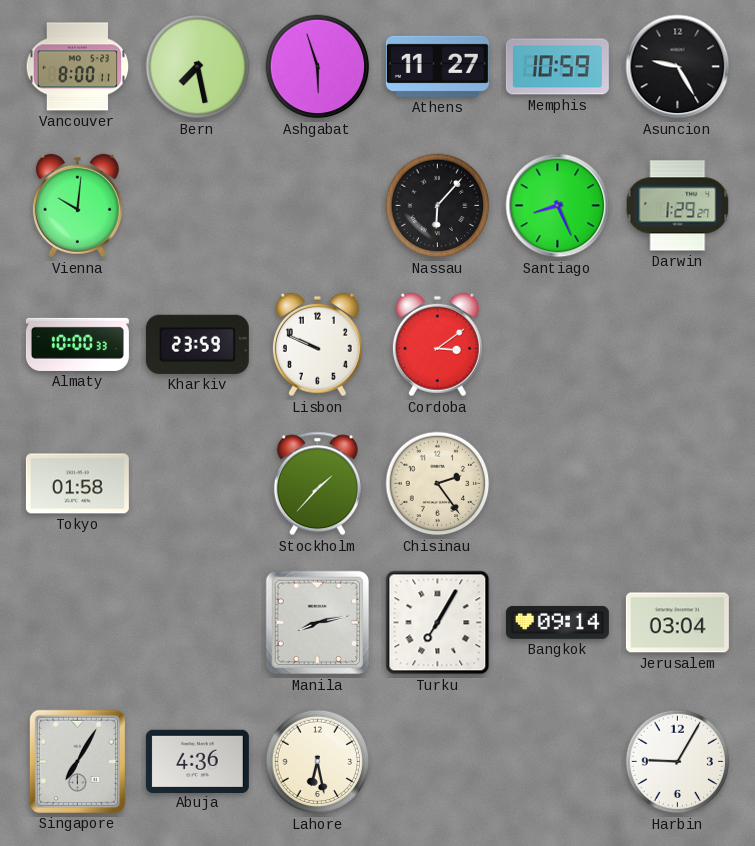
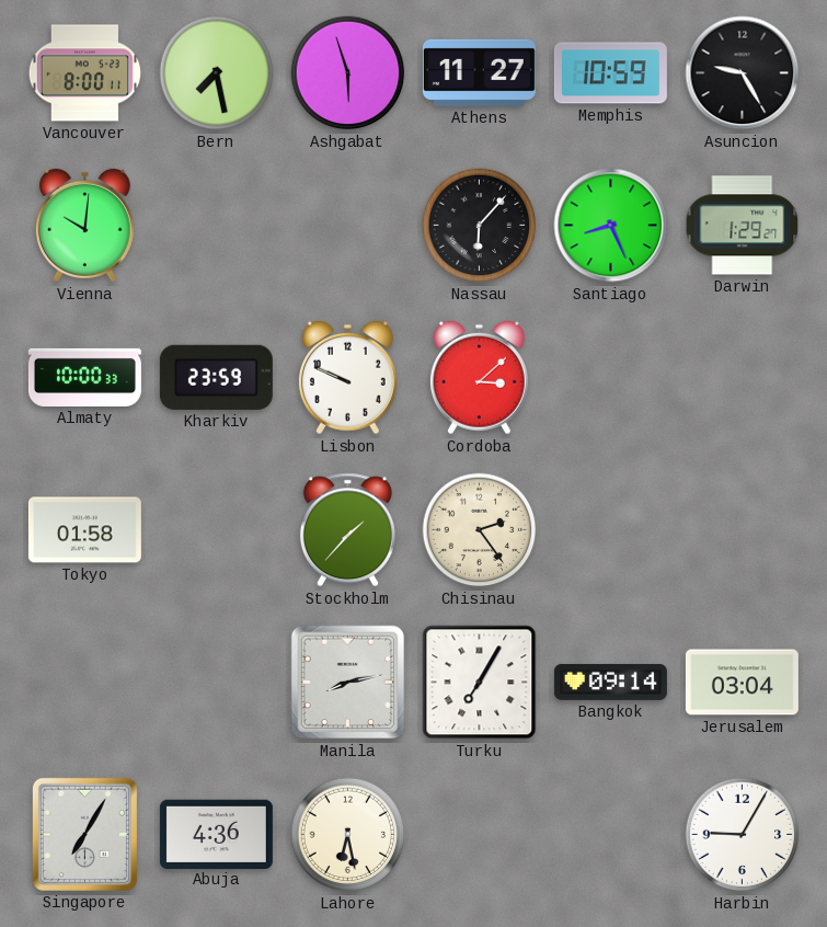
Cordoba: 3:09 -> 3:08 (479, 378)
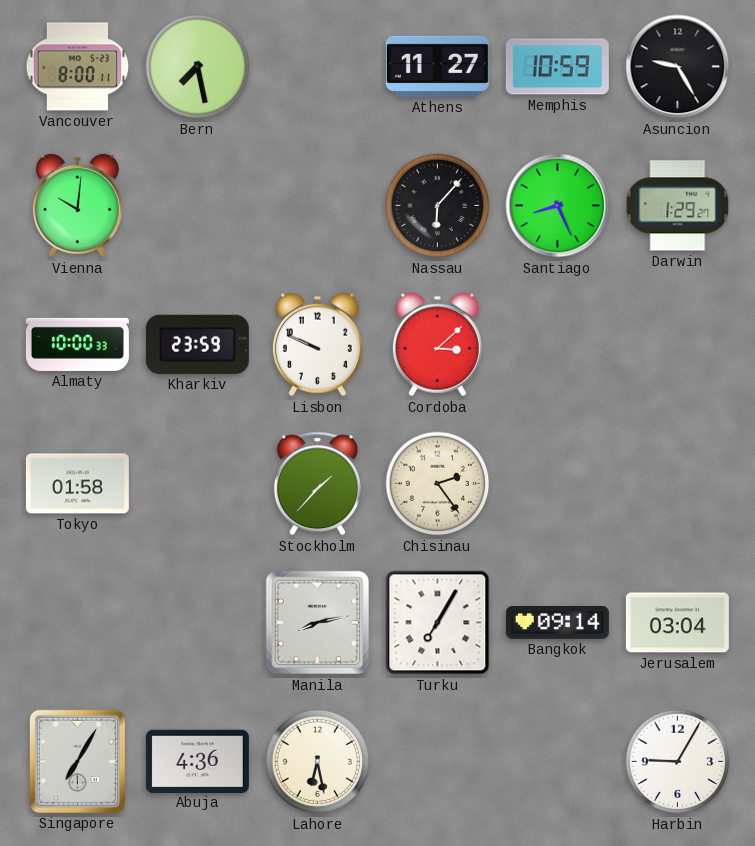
Ashgabat: 5:57 -> none (348, 73)
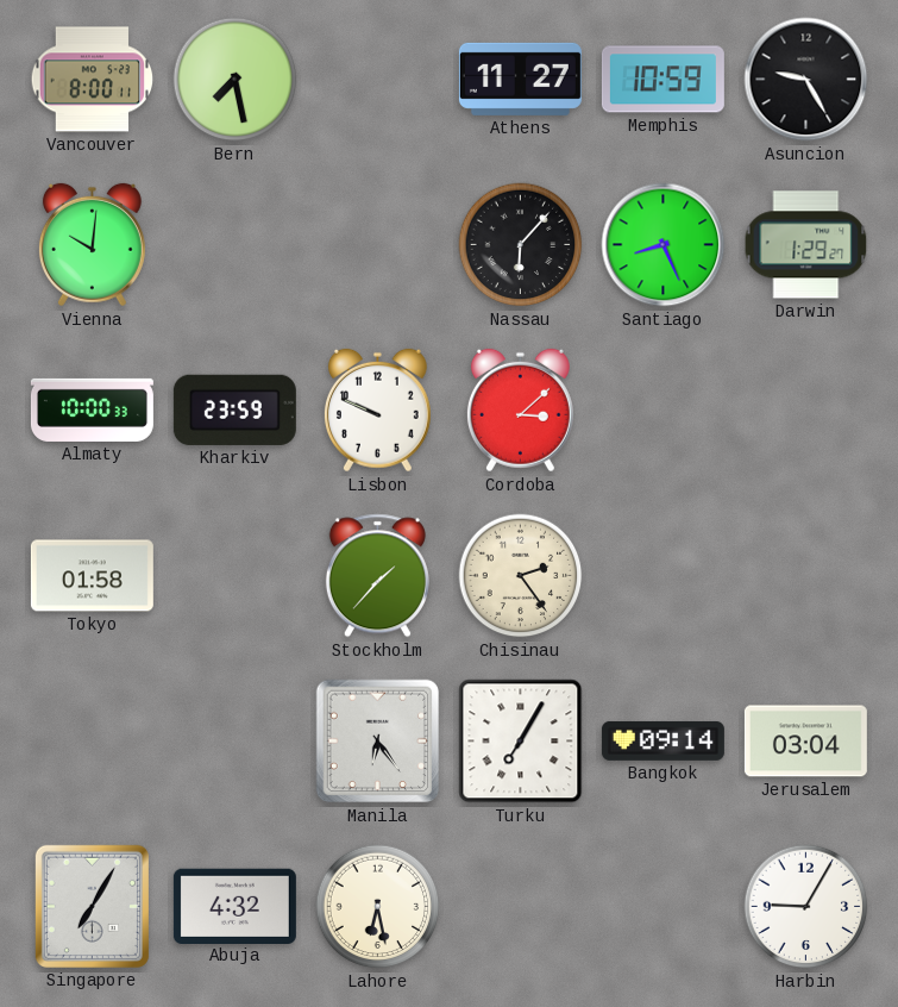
Manila: 8:13 -> 6:24 (378, 742)
Abuja: 4:36 -> 4:32 (234, 906)
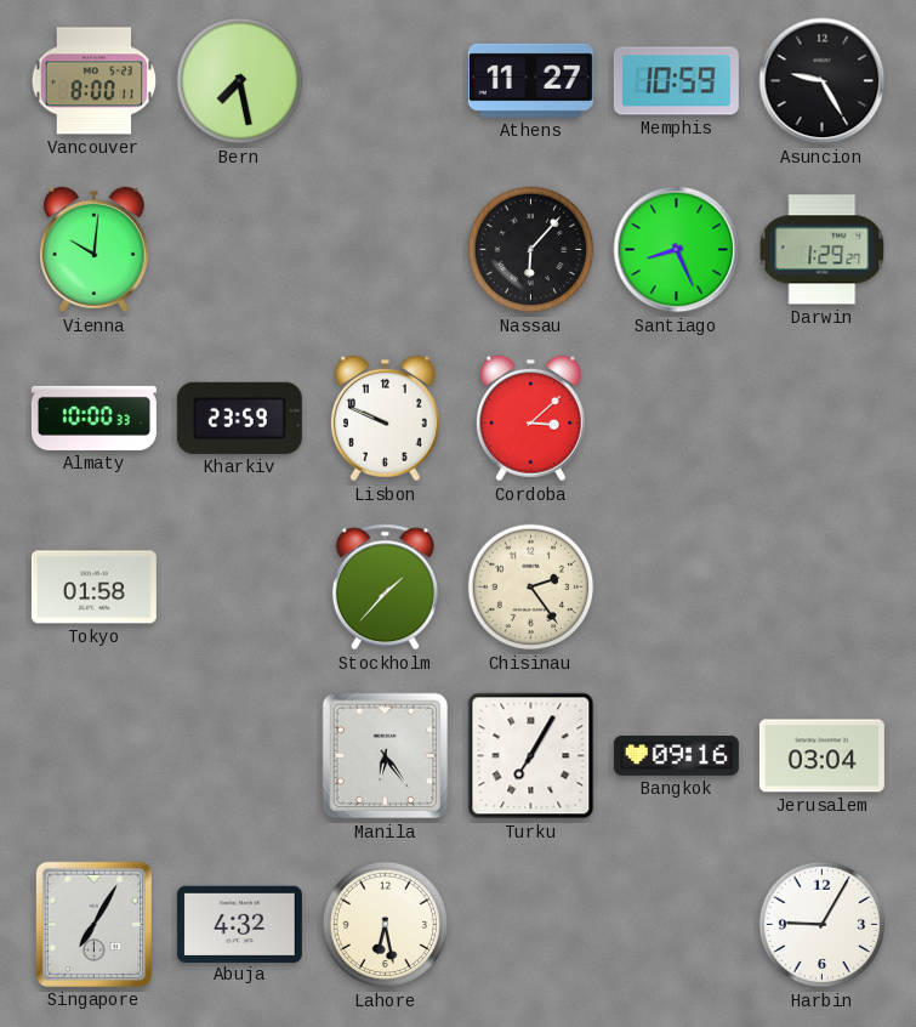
Bangkok: 09:14 -> 09:16 (676, 755)
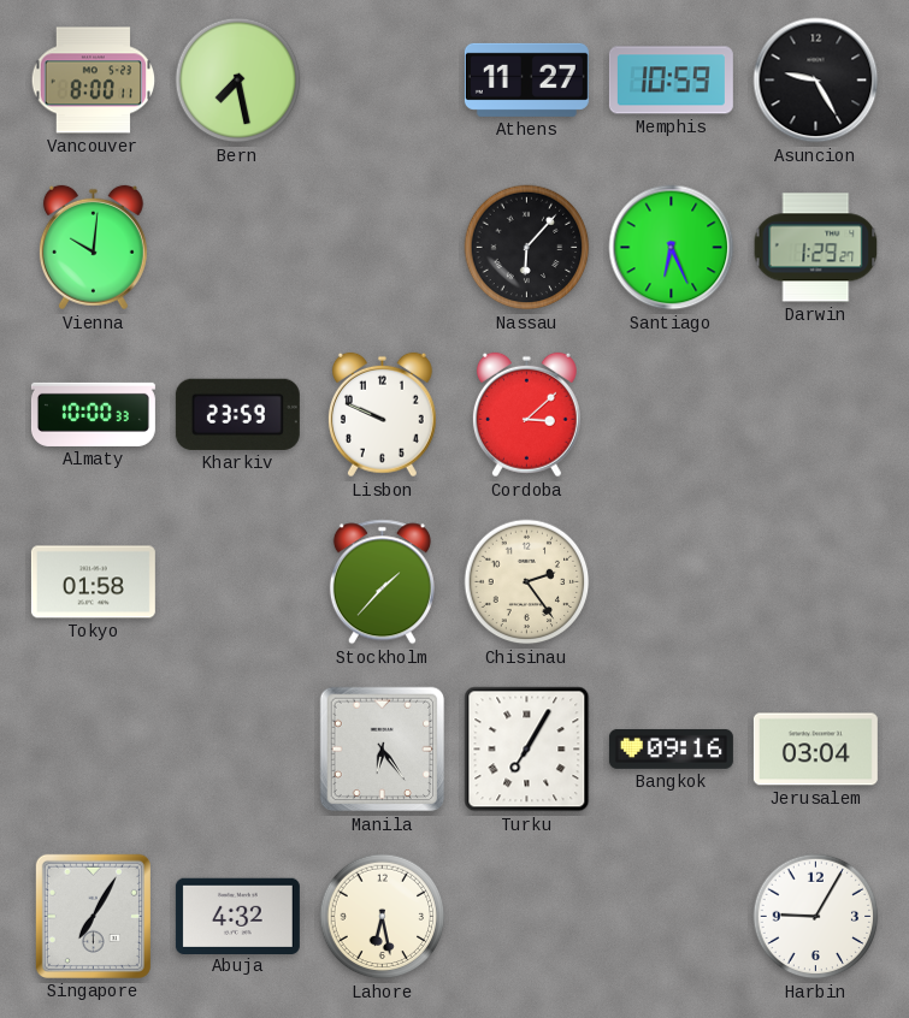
Santiago: 8:26 -> 6:26 (672, 248)
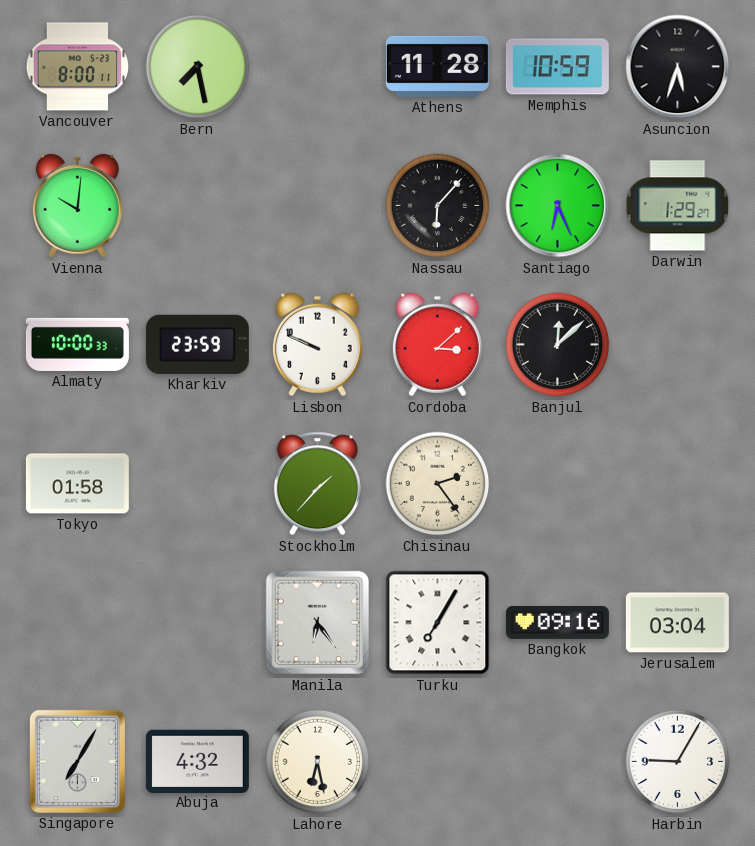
Athens: 11:27 -> 11:28 (437, 66)
Asuncion: 9:25 -> 5:33 (678, 67)
Banjul: none -> 12:08 (558, 345)
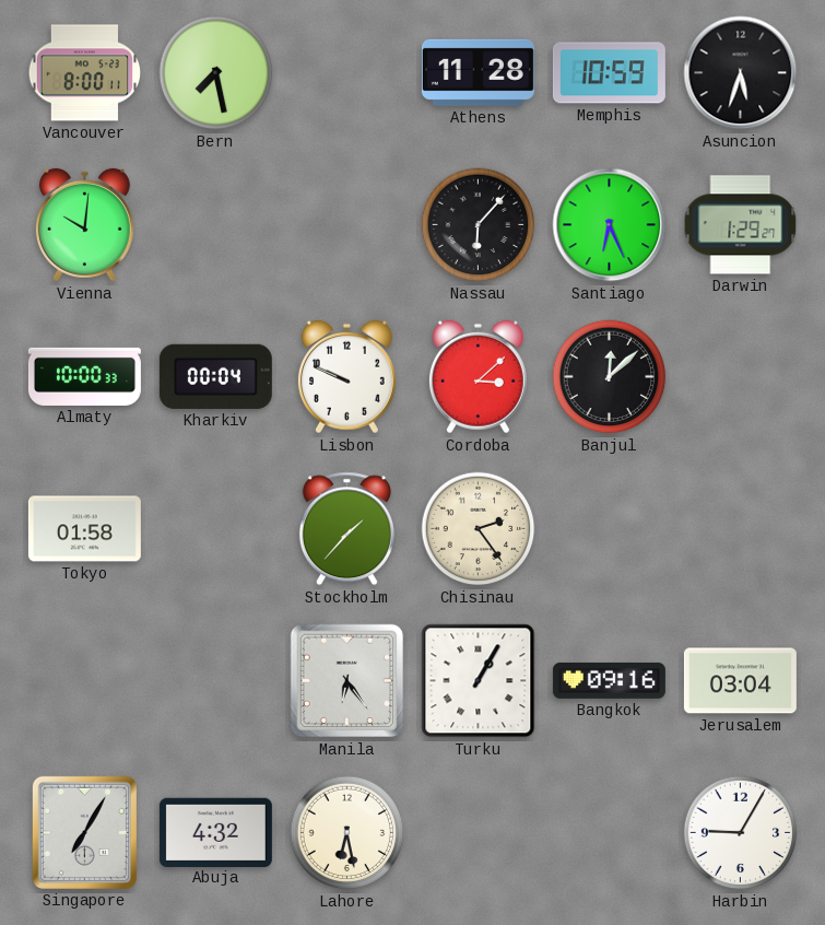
Kharkiv: 23:59 -> 00:04 (215, 376)
Turku: 7:05 -> 1:05 (479, 681)
